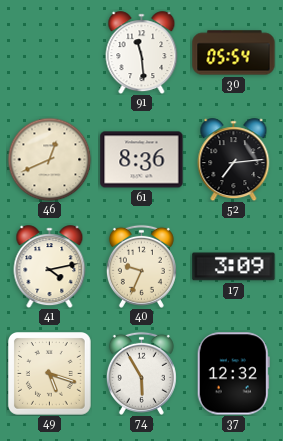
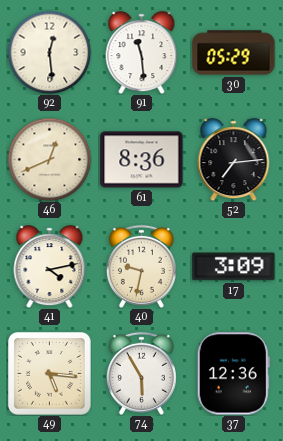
92: none -> 12:29 (49, 52)
30: 05:54 -> 05:29 (234, 53)
40: 9:34 -> 9:32 (141, 266)
49: 5:18 -> 5:16 (50, 374)
37: 12:32 -> 12:36 (233, 374)
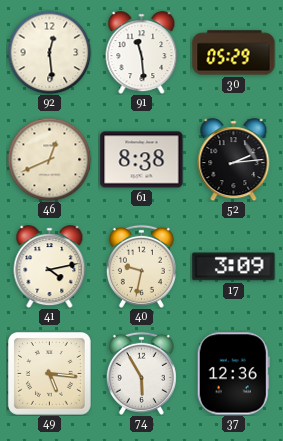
61: 8:36 -> 8:38 (142, 160)
52: 7:14 -> 2:14 (234, 160)
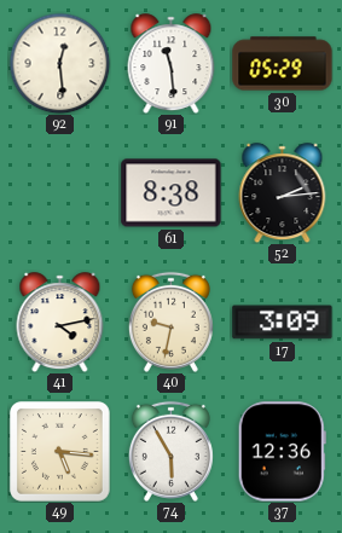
46: 12:41 -> none (49, 159)
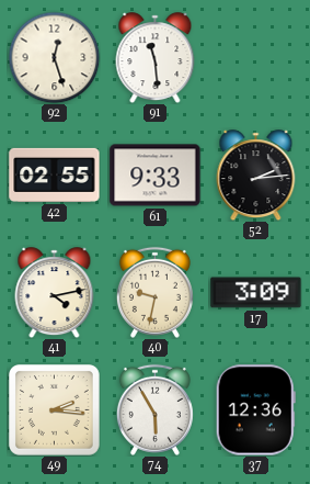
92: 12:29 -> 12:27 (54, 57)
30: 05:29 -> none (283, 64)
42: none -> 02:55 (55, 175)
61: 8:38 -> 9:33 (156, 176)
49: 5:16 -> 2:16 (55, 410)
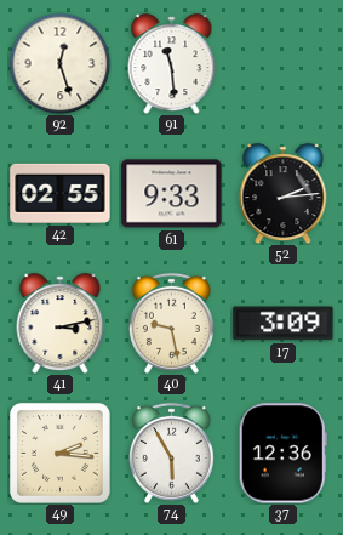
41: 4:13 -> 3:13 (61, 324)
40: 9:32 -> 9:28 (171, 323)
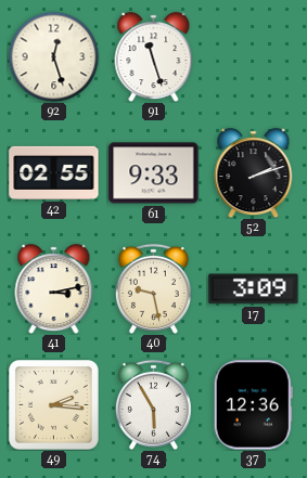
91: 11:29 -> 11:27 (154, 57)
52: 2:14 -> 2:12 (254, 173)
